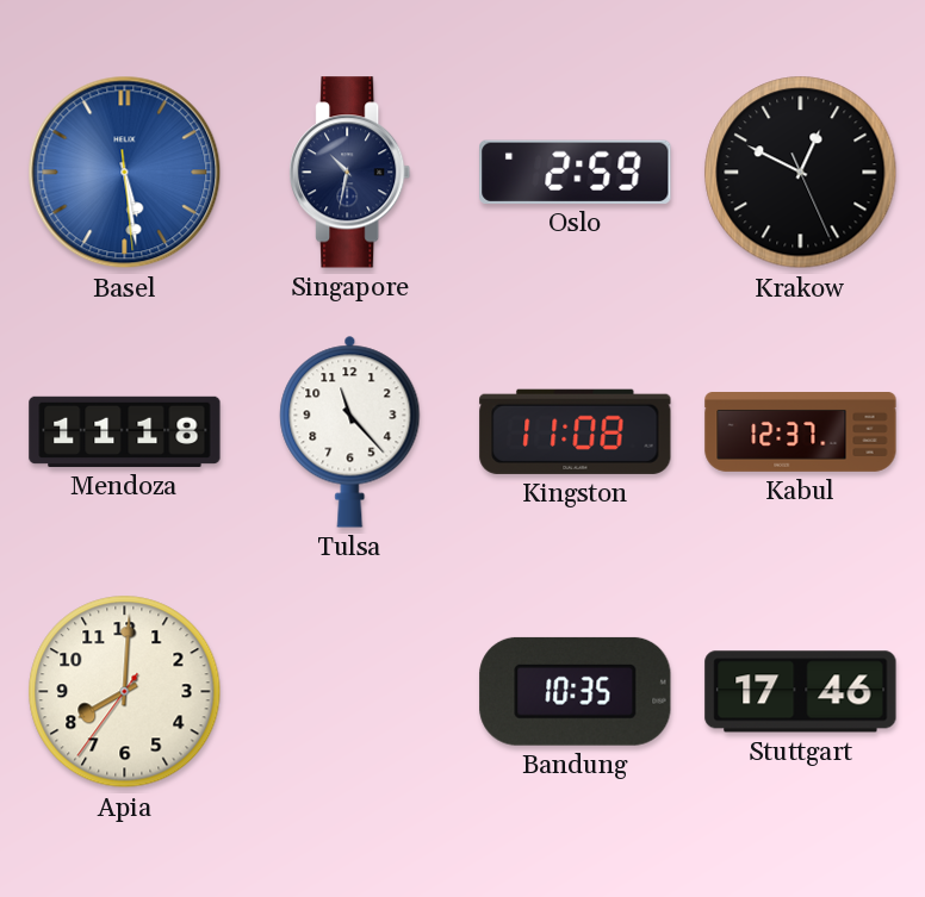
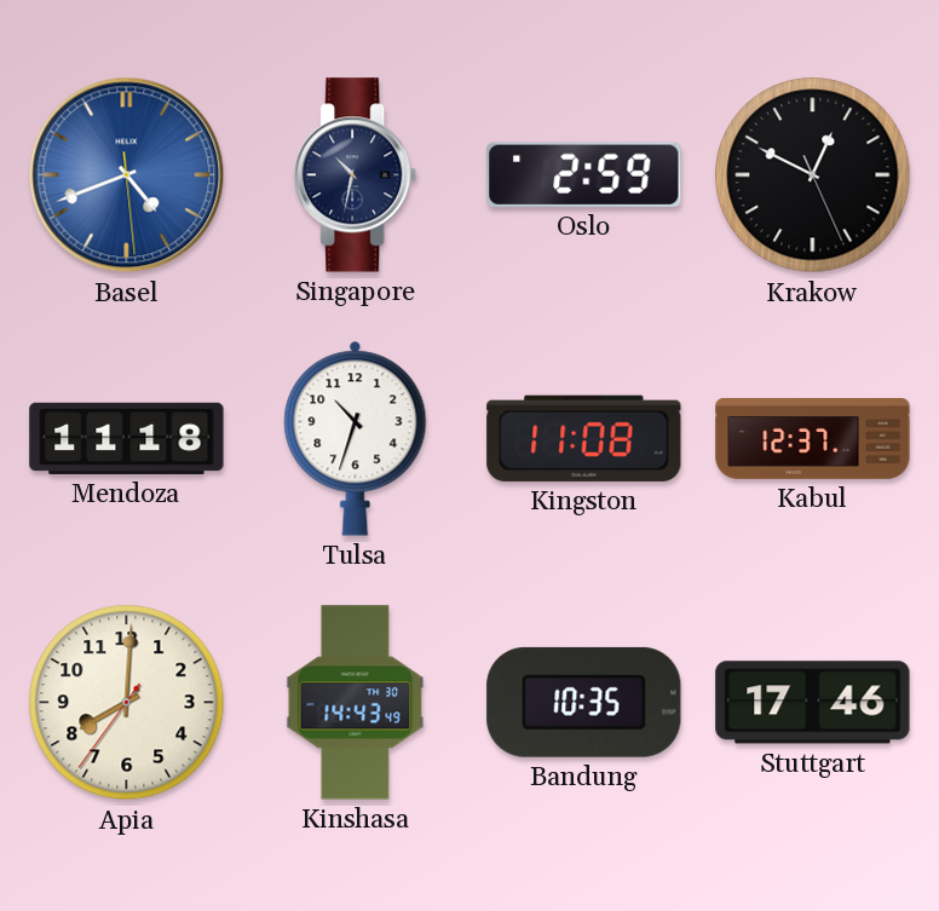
Basel: 5:28 -> 4:41 (127, 175)
Tulsa: 11:23 -> 10:33 (356, 438)
Kinshasa: none -> 14:43 (356, 703)
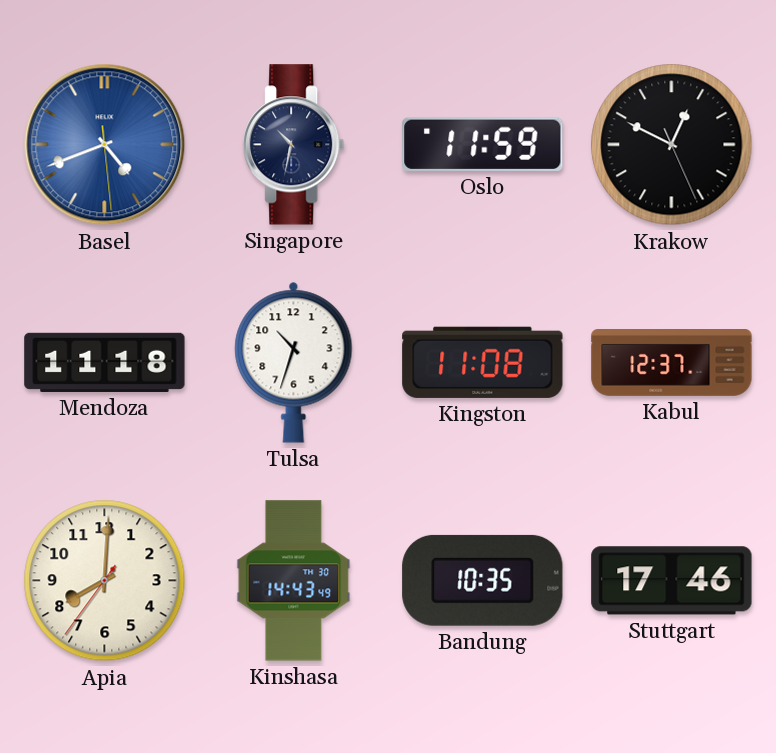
Oslo: 2:59 -> 11:59 (483, 144)
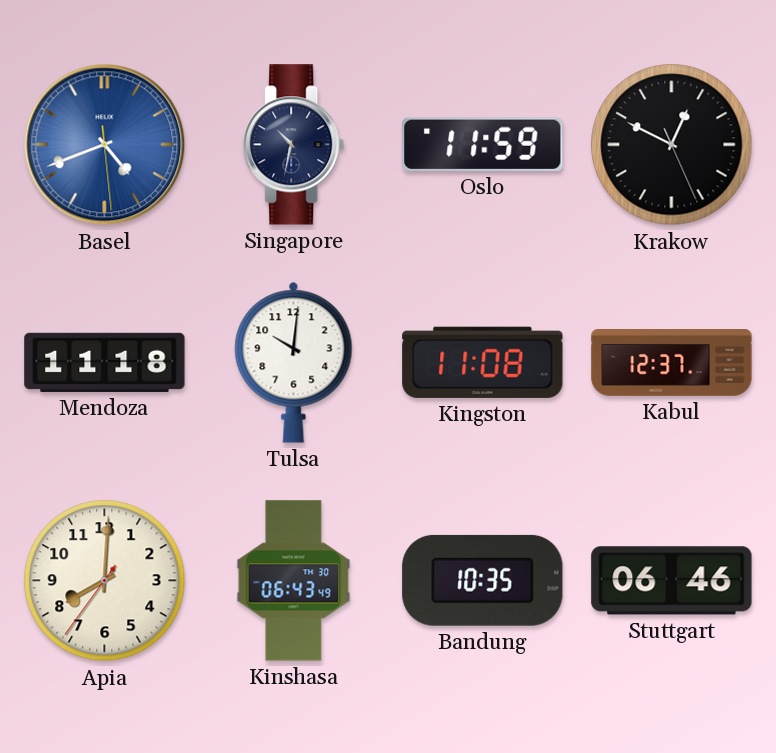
Tulsa: 10:33 -> 10:01 (294, 362)
Kinshasa: 14:43 -> 06:43 (294, 581)
Stuttgart: 17:46 -> 06:46 (672, 581)
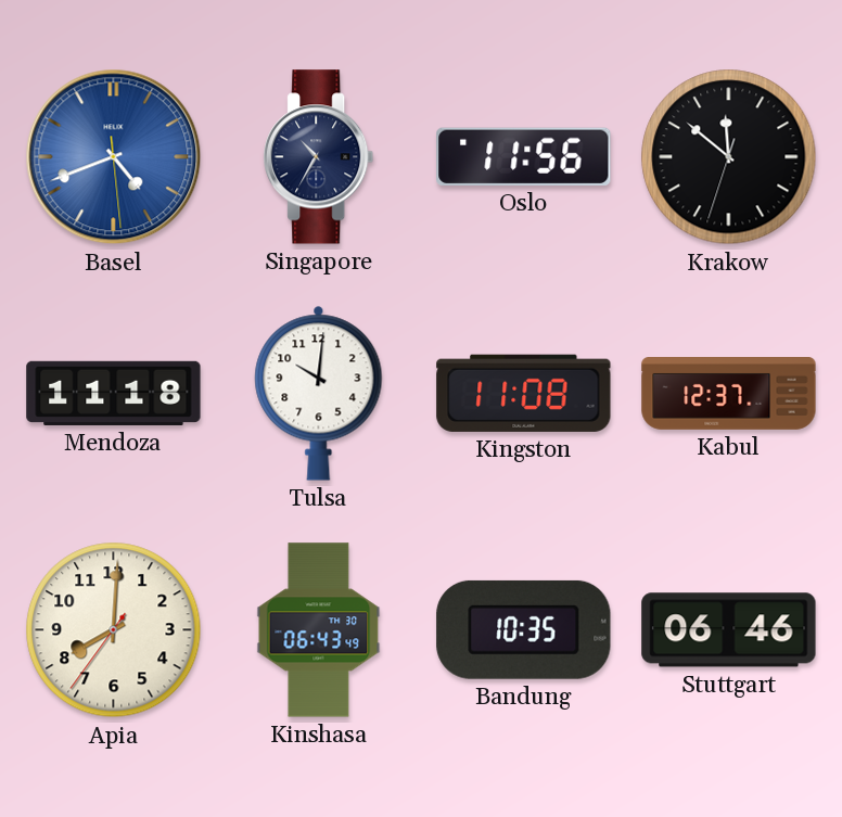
Singapore: 10:32 -> 10:35 (319, 157)
Oslo: 11:59 -> 11:56 (524, 156)
Krakow: 12:49 -> 11:51 (729, 157)
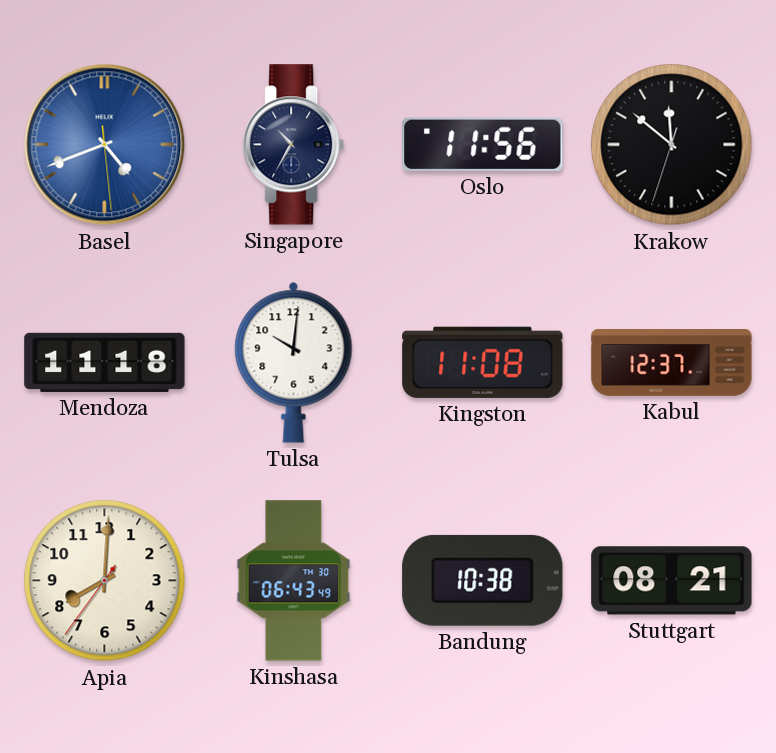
Bandung: 10:35 -> 10:38 (483, 580)
Stuttgart: 06:46 -> 08:21 (672, 581)
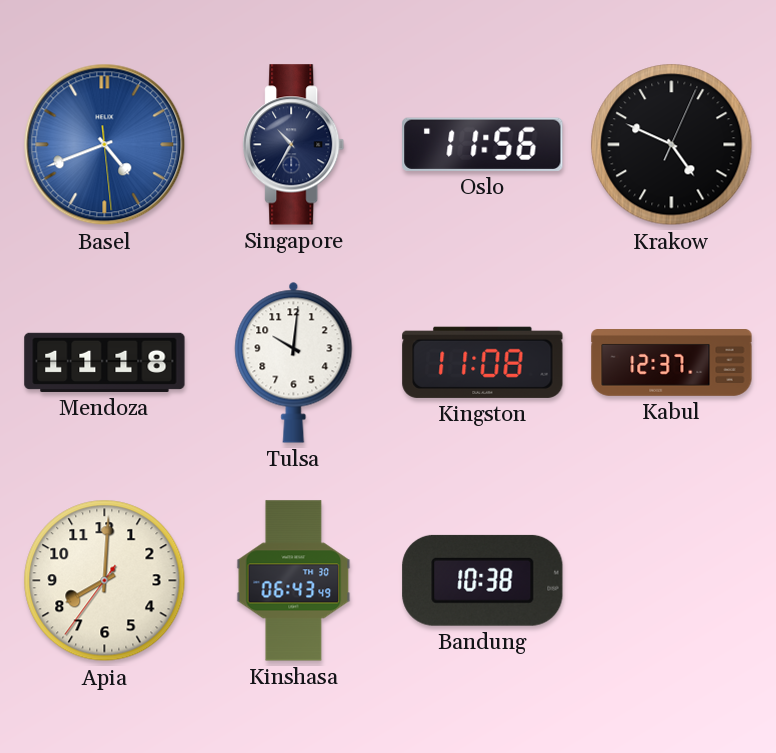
Krakow: 11:51 -> 4:49 (672, 145)
Stuttgart: 08:21 -> none (672, 581)
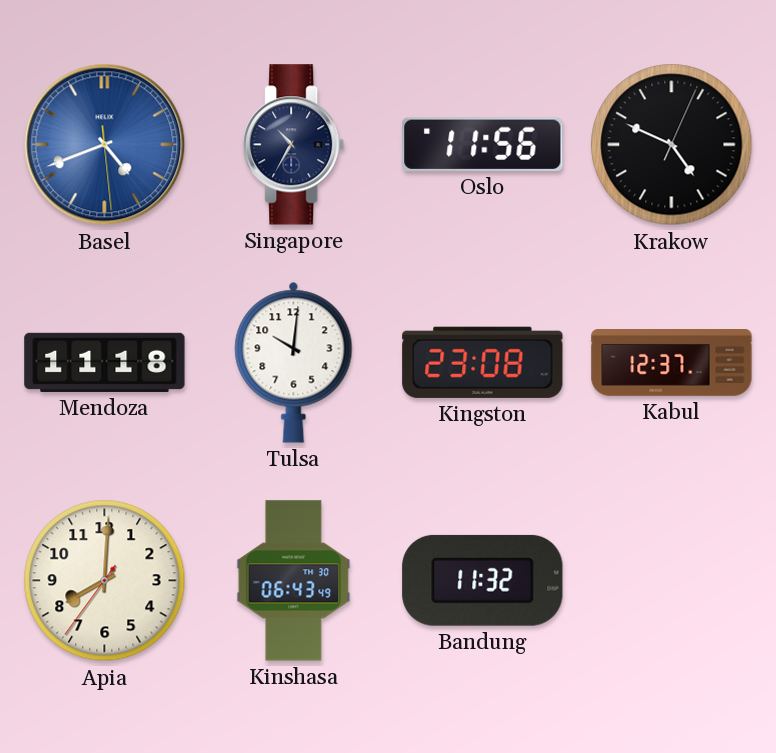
Kingston: 11:08 -> 23:08 (483, 362)
Bandung: 10:38 -> 11:32 (483, 580)
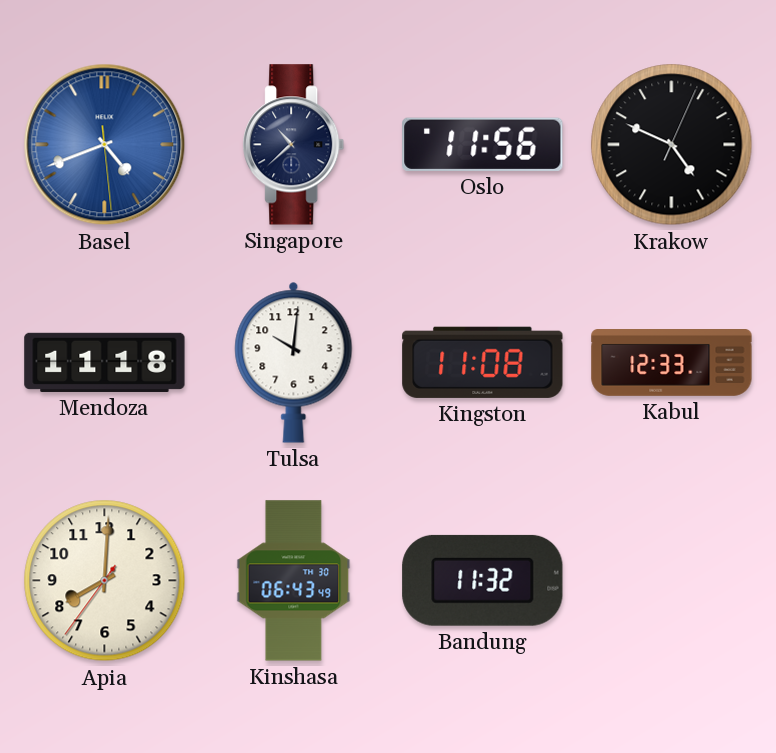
Singapore: 10:35 -> 10:38 (294, 145)
Kingston: 23:08 -> 11:08 (483, 362)
Kabul: 12:37 -> 12:33 (672, 363)
